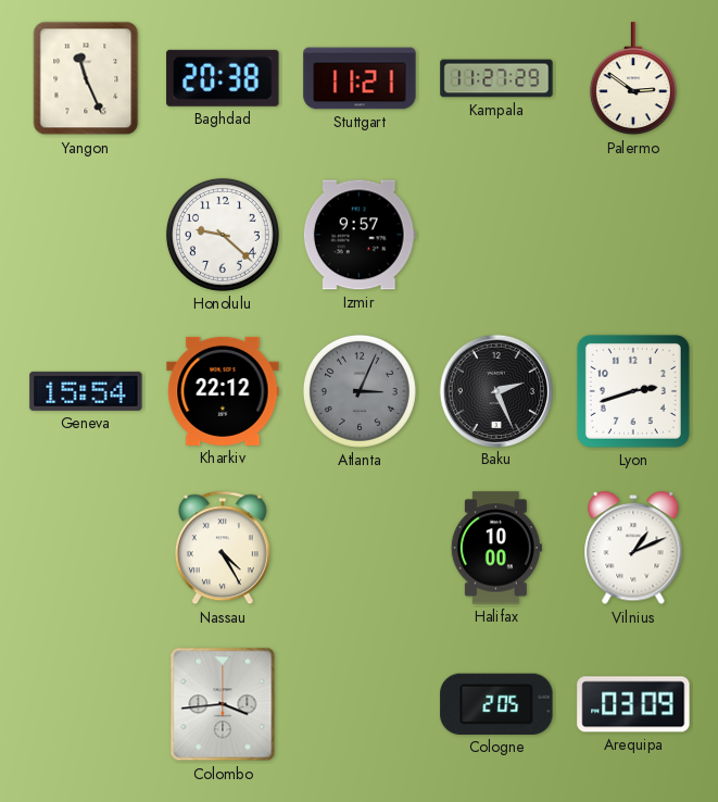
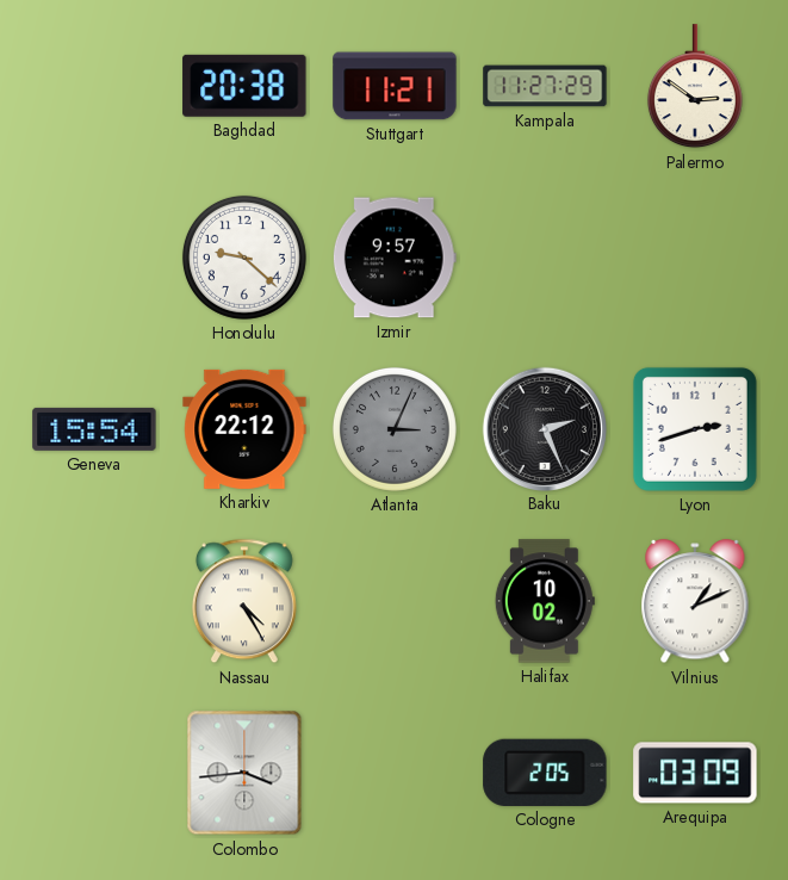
Yangon: 11:26 -> none (86, 78)
Halifax: 10:00 -> 10:02 (545, 601)
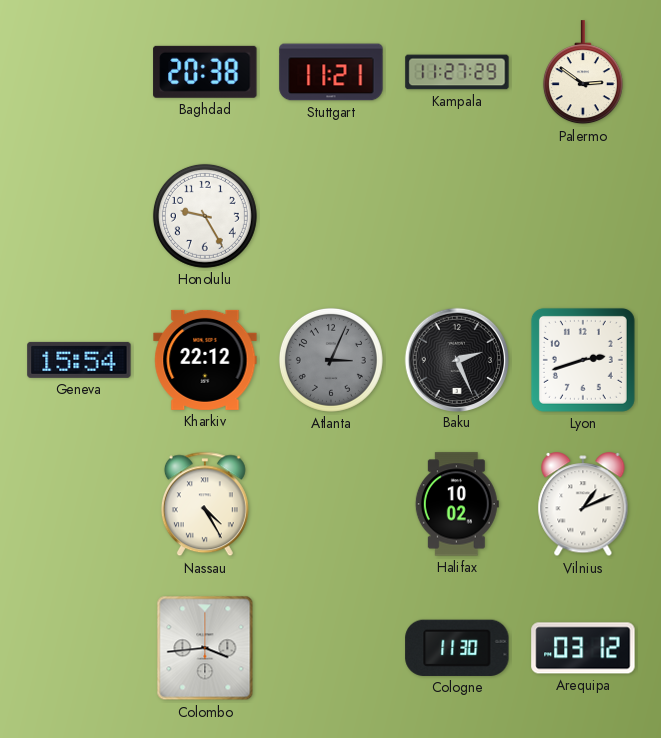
Honolulu: 9:22 -> 9:25 (205, 216)
Izmir: 9:57 -> none (395, 258)
Cologne: 2:05 -> 11:30 (457, 648)
Arequipa: 03:09 -> 03:12 (583, 648)
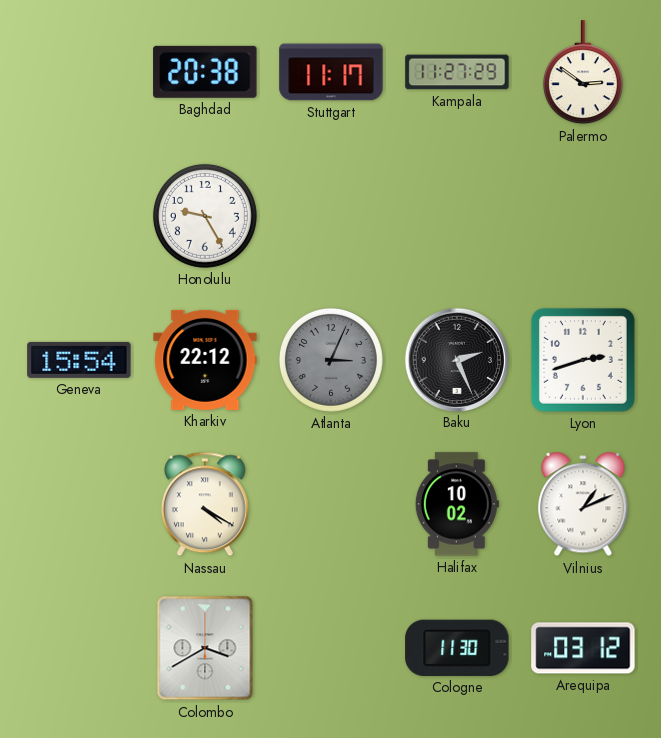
Stuttgart: 11:21 -> 11:17 (331, 72)
Nassau: 4:25 -> 4:20 (205, 504)
Colombo: 3:44 -> 3:40 (205, 648)
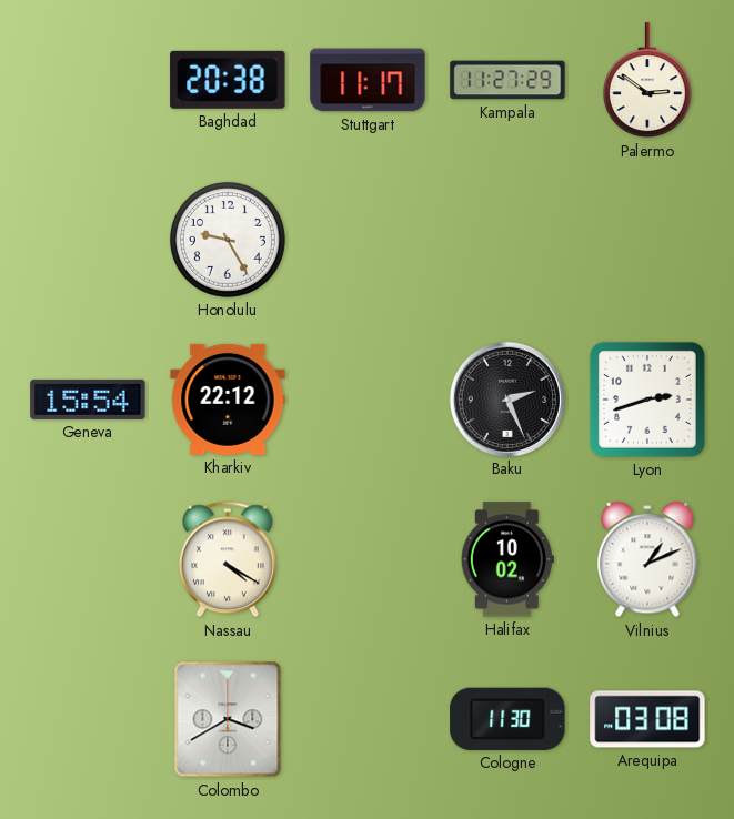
Atlanta: 3:04 -> none (331, 360)
Arequipa: 03:12 -> 03:08 (647, 719)
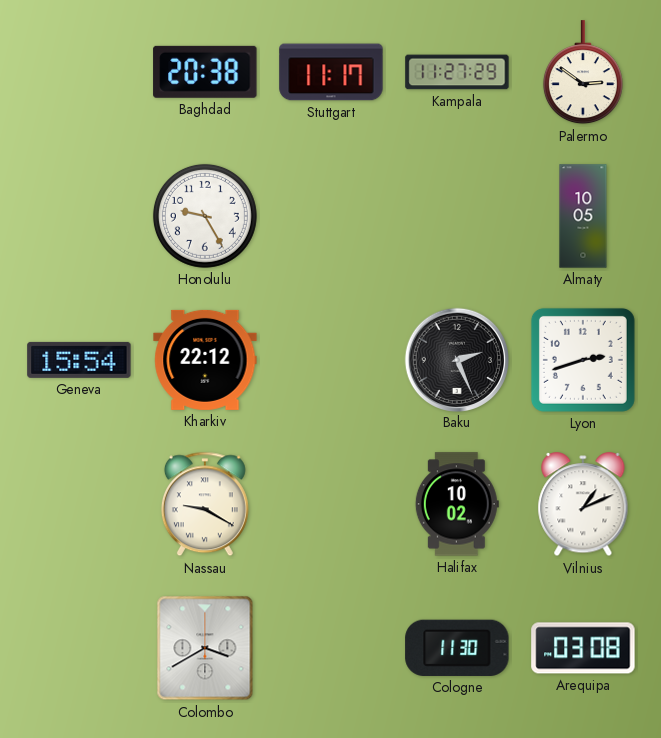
Almaty: none -> 10:05 (583, 216)
Nassau: 4:20 -> 9:20 (205, 504)
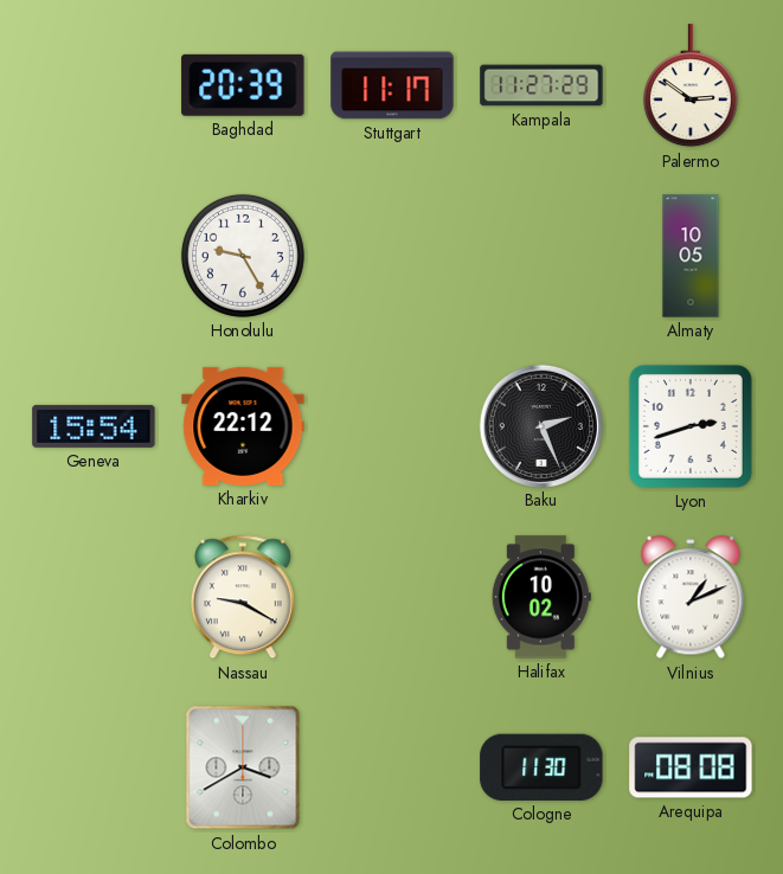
Baghdad: 20:38 -> 20:39 (243, 85)
Arequipa: 03:08 -> 08:08 (691, 767)
